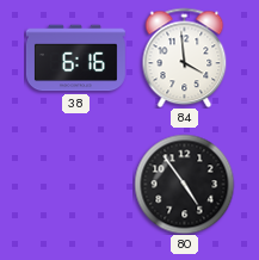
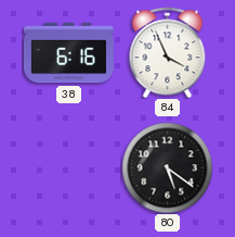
84: 3:59 -> 3:56 (168, 52)
80: 4:54 -> 5:21 (167, 167)
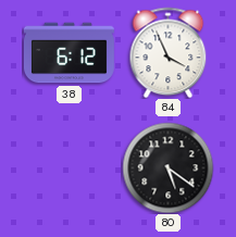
38: 6:16 -> 6:12 (69, 53)
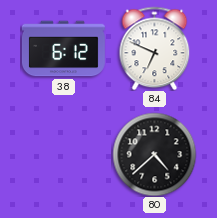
84: 3:56 -> 6:49 (155, 48)
80: 5:21 -> 4:38 (154, 154)
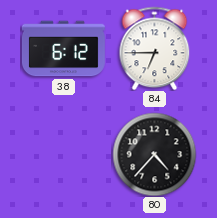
84: 6:49 -> 6:45 (155, 48)
80: 4:38 -> 4:37 (154, 154)
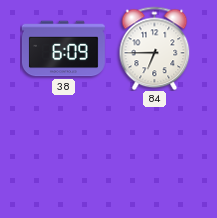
38: 6:12 -> 6:09 (63, 49)
80: 4:37 -> none (154, 154)
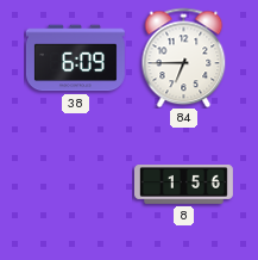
8: none -> 1:56 (184, 185)
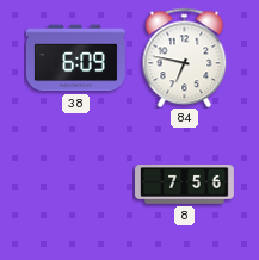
84: 6:45 -> 6:47 (185, 57)
8: 1:56 -> 7:56 (185, 185)
